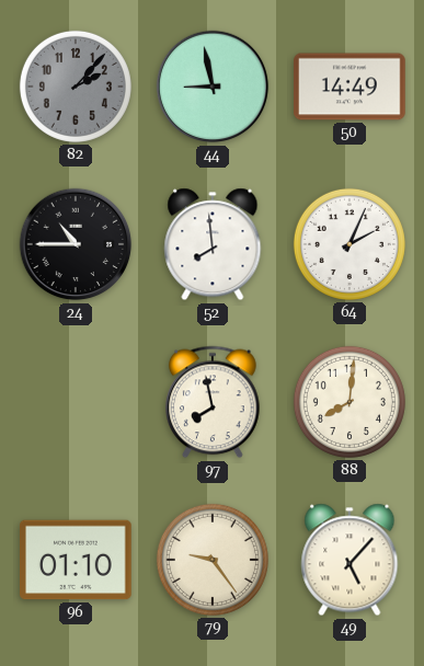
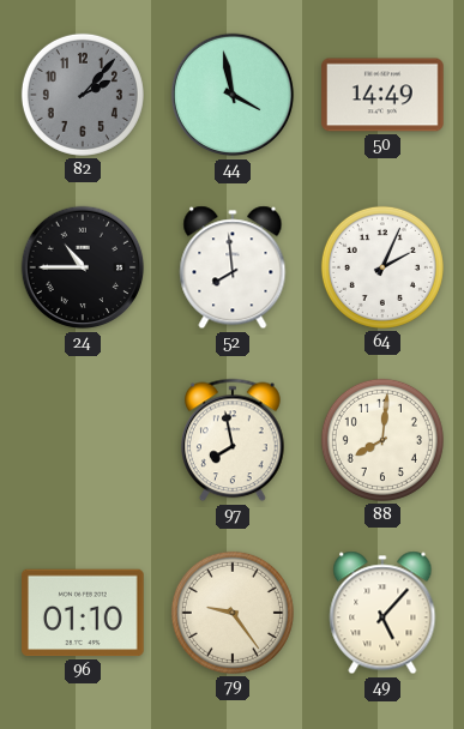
44: 8:58 -> 3:58 (233, 95)
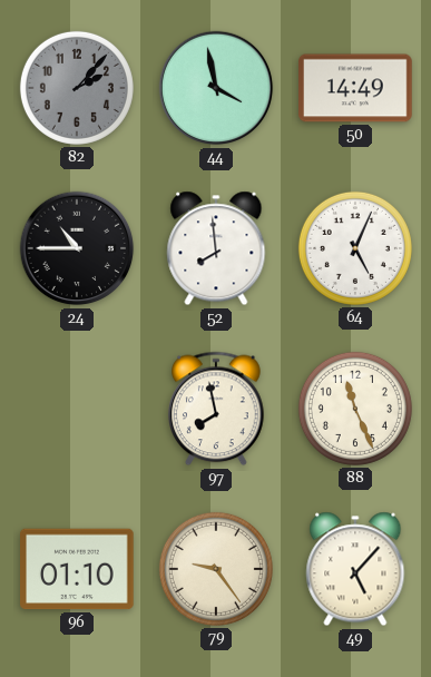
64: 2:04 -> 5:04 (355, 248)
88: 8:01 -> 11:26 (355, 409)
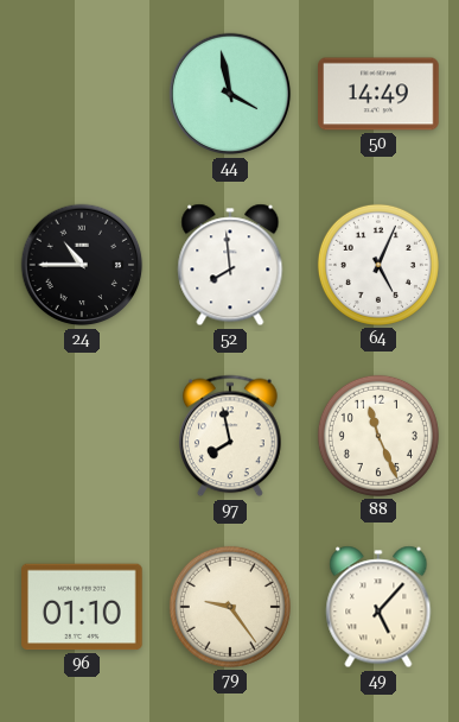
82: 2:07 -> none (77, 88)
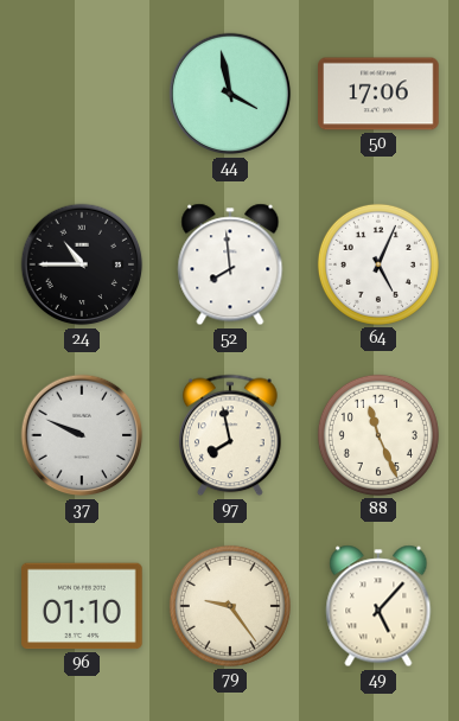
50: 14:49 -> 17:06 (378, 94)
37: none -> 9:49 (82, 435)
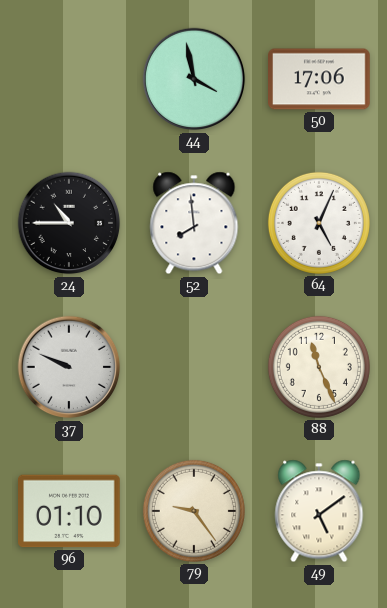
97: 7:58 -> none (230, 435)
49: 5:07 -> 5:09 (319, 511)
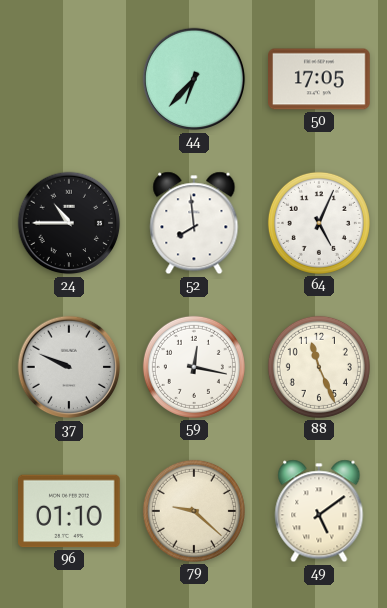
44: 3:58 -> 6:37 (194, 79)
50: 17:06 -> 17:05 (319, 79)
59: none -> 12:17 (194, 367)
79: 9:24 -> 9:22 (194, 511)
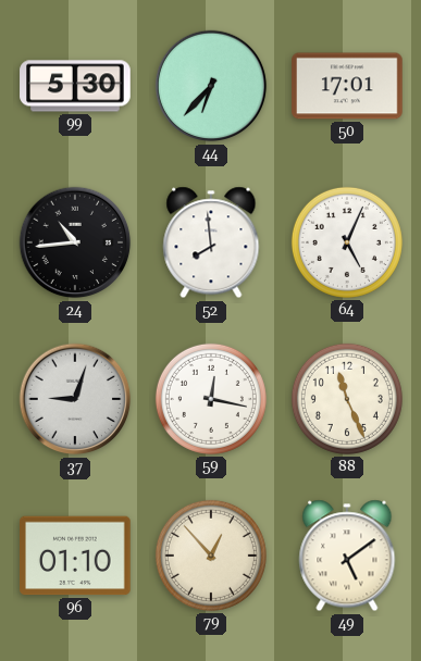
99: none -> 5:30 (75, 86)
50: 17:05 -> 17:01 (347, 86)
24: 10:45 -> 10:44 (75, 242)
37: 9:49 -> 9:03 (75, 399)
79: 9:22 -> 12:53 (211, 556)
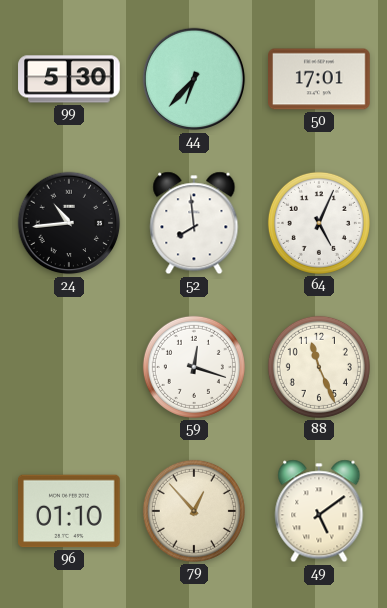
37: 9:03 -> none (75, 399)
59: 12:17 -> 12:18 (194, 367)
